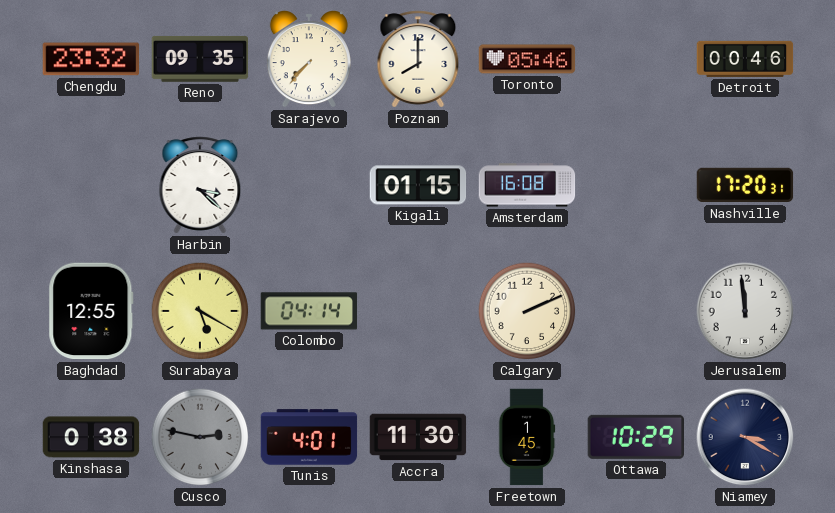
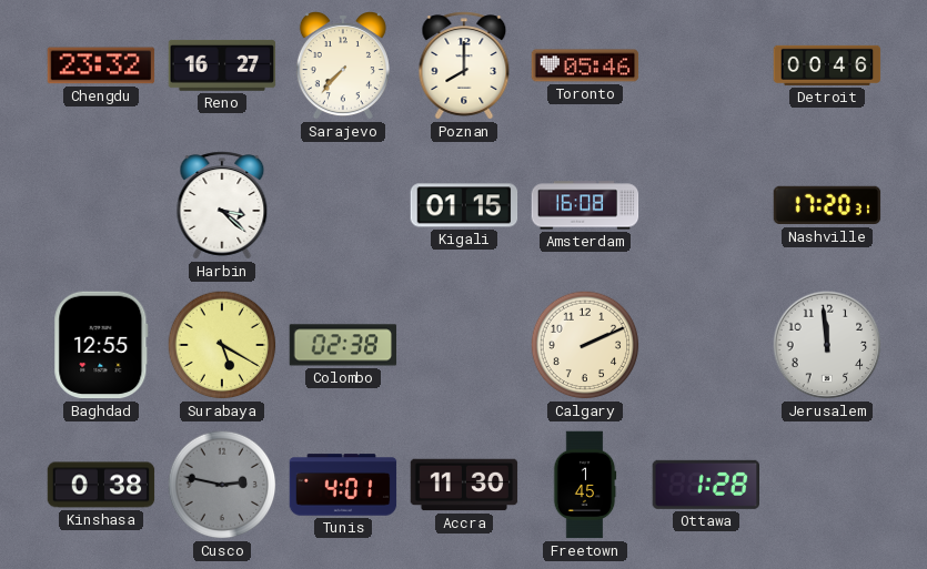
Reno: 09:35 -> 16:27 (222, 65)
Colombo: 04:14 -> 02:38 (343, 345)
Ottawa: 10:29 -> 1:28 (705, 485)
Niamey: 3:20 -> none (745, 437)
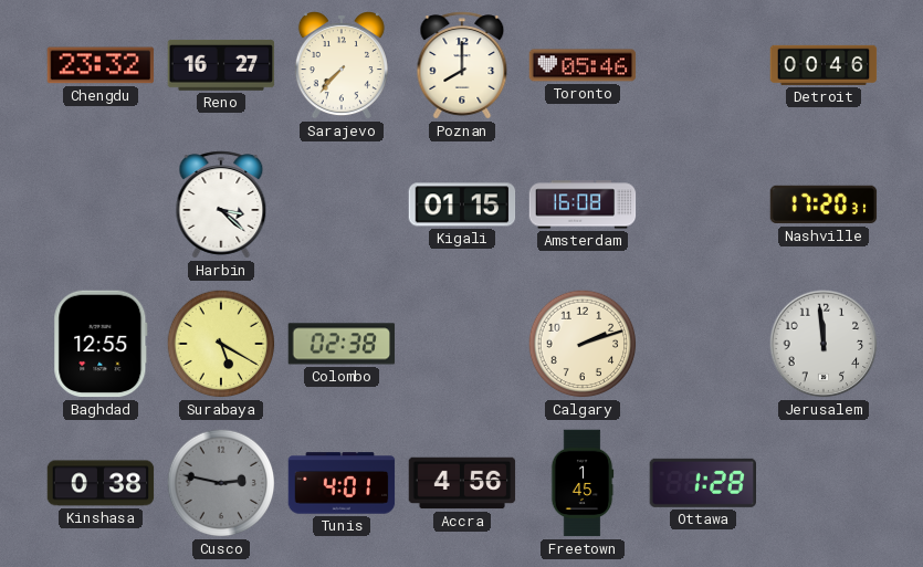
Calgary: 2:11 -> 2:12 (583, 344)
Accra: 11:30 -> 4:56 (462, 483)
